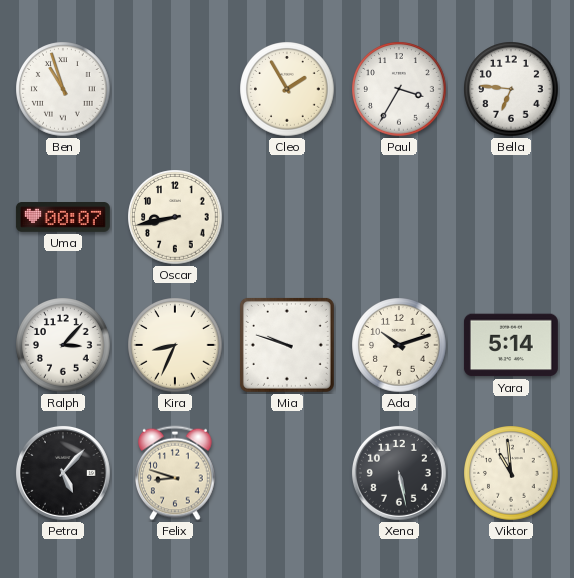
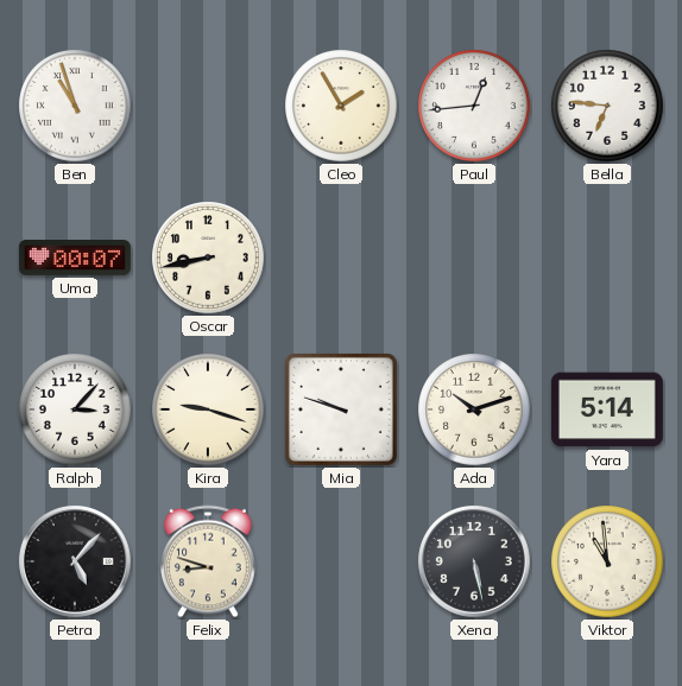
Paul: 3:35 -> 12:44 (474, 106)
Kira: 8:34 -> 9:18 (208, 409)
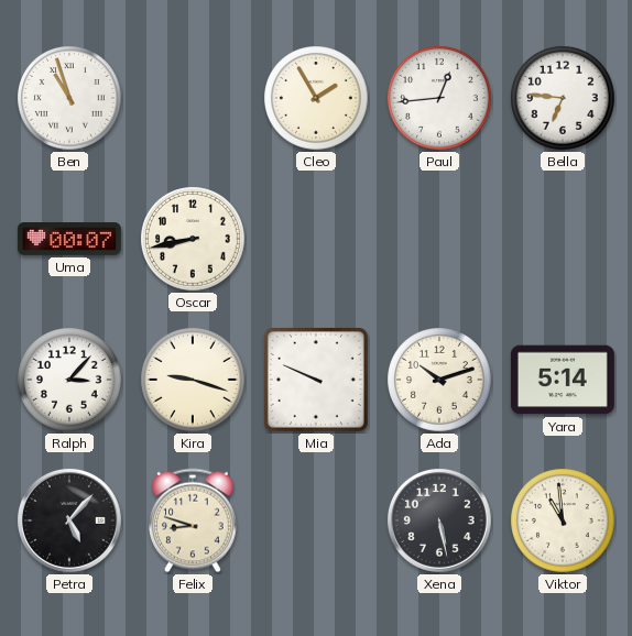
Mia: 9:48 -> 9:49 (316, 380)
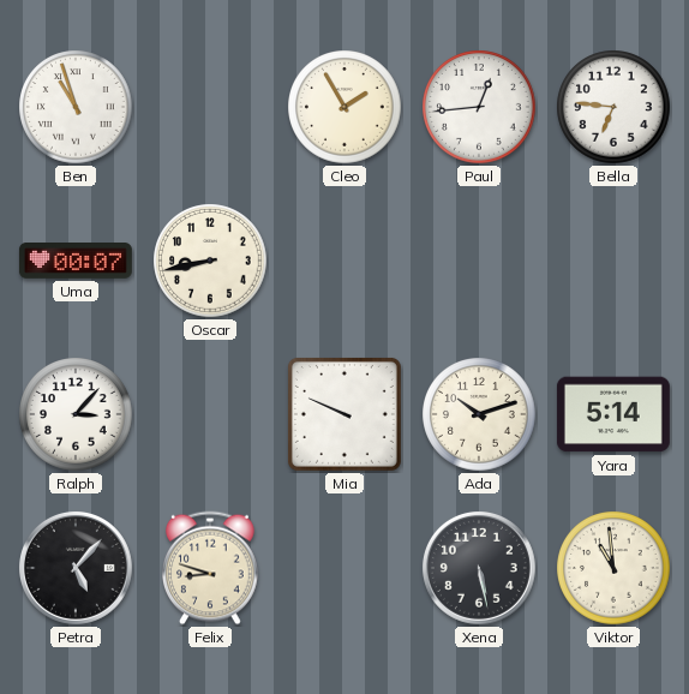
Kira: 9:18 -> none (193, 380)
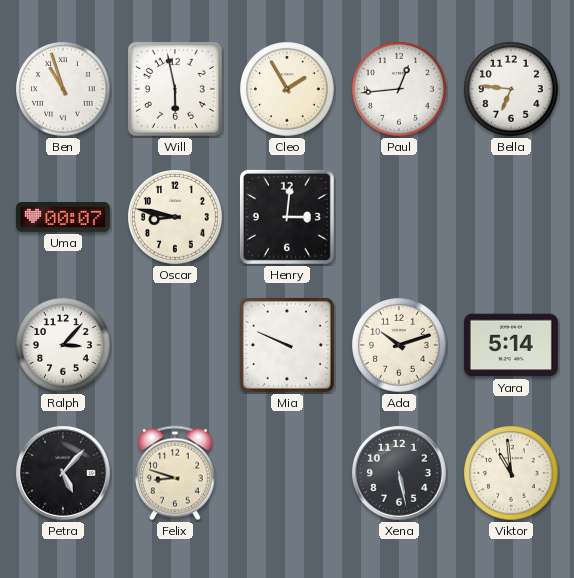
Will: none -> 5:58 (175, 89)
Oscar: 8:43 -> 8:47 (175, 217)
Henry: none -> 3:01 (287, 217)
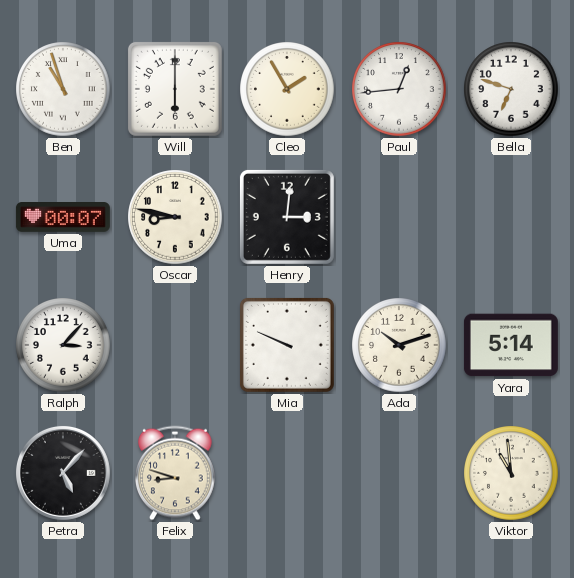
Will: 5:58 -> 6:00 (175, 89)
Bella: 6:46 -> 6:48 (511, 89)
Xena: 5:28 -> none (399, 473)
